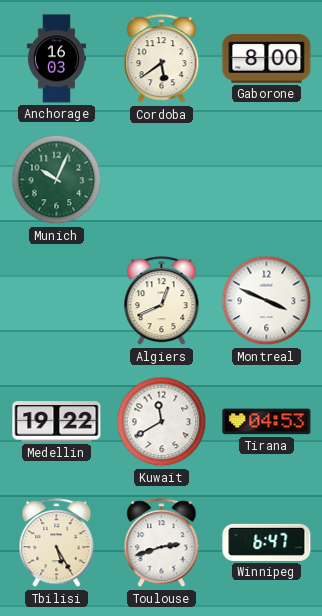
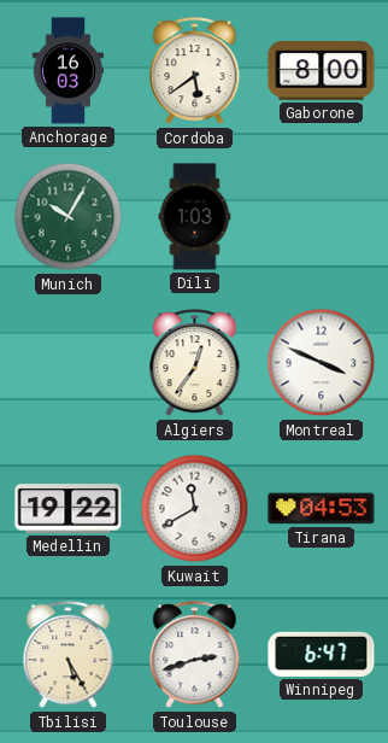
Munich: 10:04 -> 10:05 (69, 217)
Dili: none -> 1:03 (195, 217)
Algiers: 12:41 -> 12:36 (195, 363)
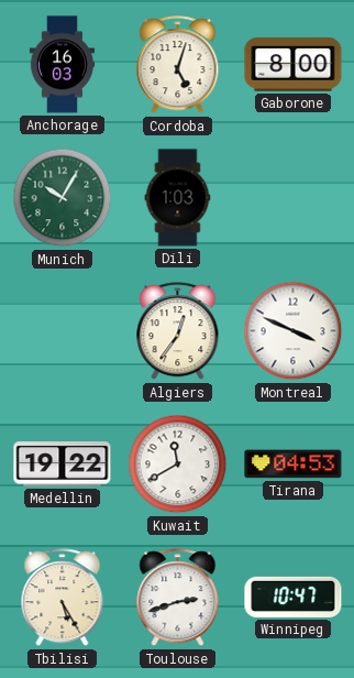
Cordoba: 5:39 -> 5:03 (178, 65)
Winnipeg: 6:47 -> 10:47 (294, 597)
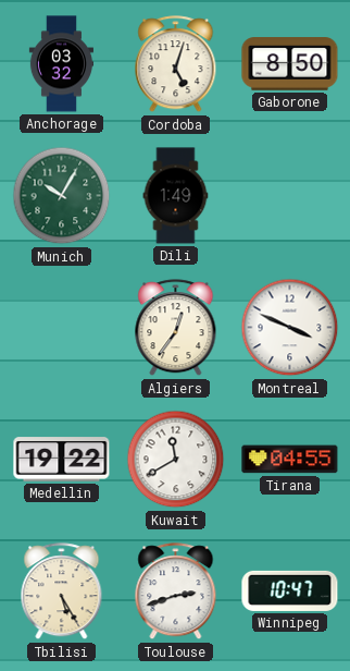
Anchorage: 16:03 -> 03:32 (61, 64)
Gaborone: 8:00 -> 8:50 (290, 64)
Dili: 1:03 -> 1:49 (176, 196)
Tirana: 04:53 -> 04:55 (290, 460)
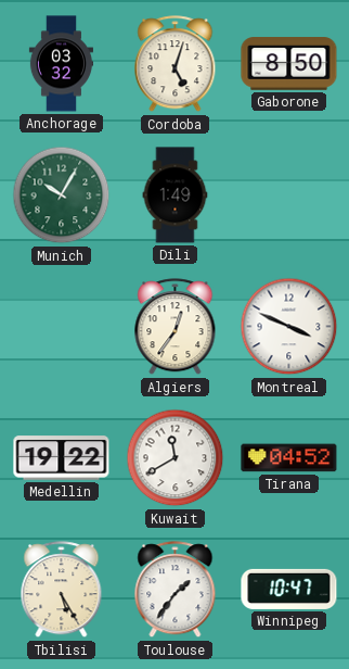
Tirana: 04:55 -> 04:52 (289, 458)
Toulouse: 2:42 -> 1:36 (176, 590)
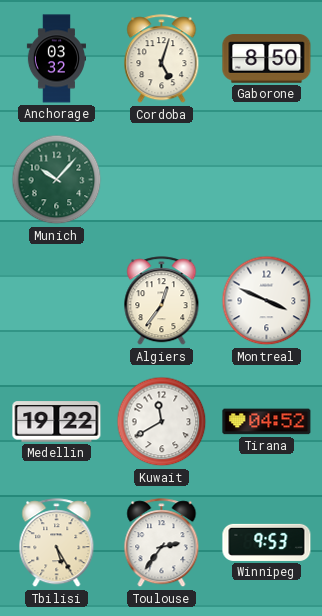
Munich: 10:05 -> 10:07 (57, 180)
Dili: 1:49 -> none (176, 195)
Toulouse: 1:36 -> 2:36 (162, 543)
Winnipeg: 10:47 -> 9:53 (267, 542)
